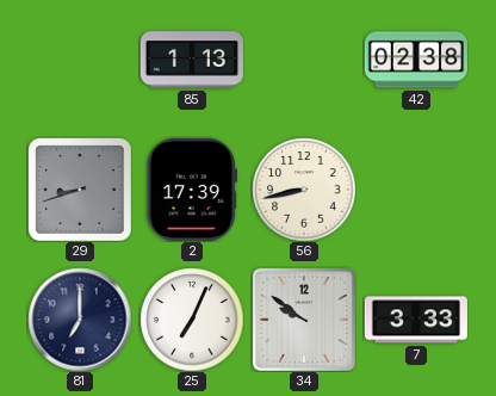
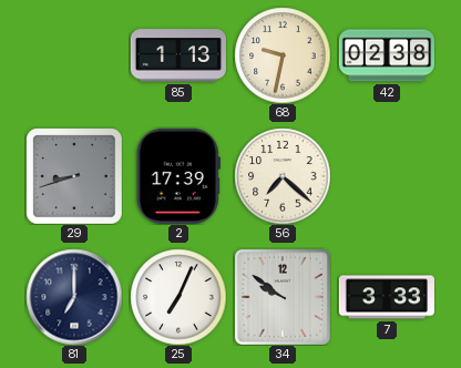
68: none -> 9:32 (283, 55)
56: 8:43 -> 7:22 (283, 176)
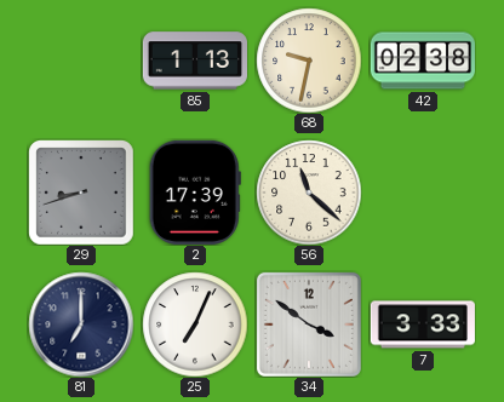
56: 7:22 -> 11:22 (309, 193)
34: 9:51 -> 3:51 (309, 325)
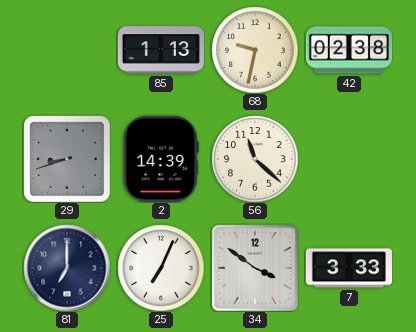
2: 17:39 -> 14:39 (161, 159)
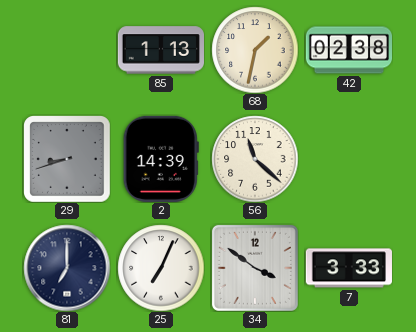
68: 9:32 -> 1:32 (255, 50)
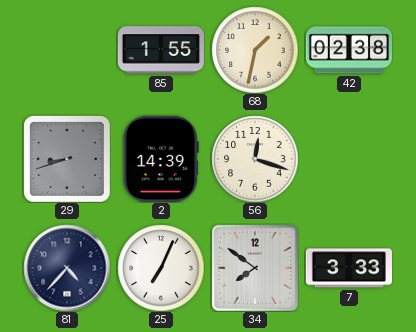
85: 1:13 -> 1:55 (160, 50)
56: 11:22 -> 12:18 (255, 159)
81: 7:00 -> 4:37 (67, 268)
34: 3:51 -> 7:51 (255, 268)
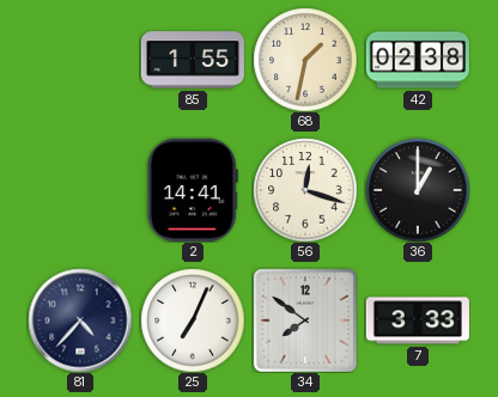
29: 8:42 -> none (67, 159)
2: 14:39 -> 14:41 (193, 190)
36: none -> 1:00 (418, 190)
